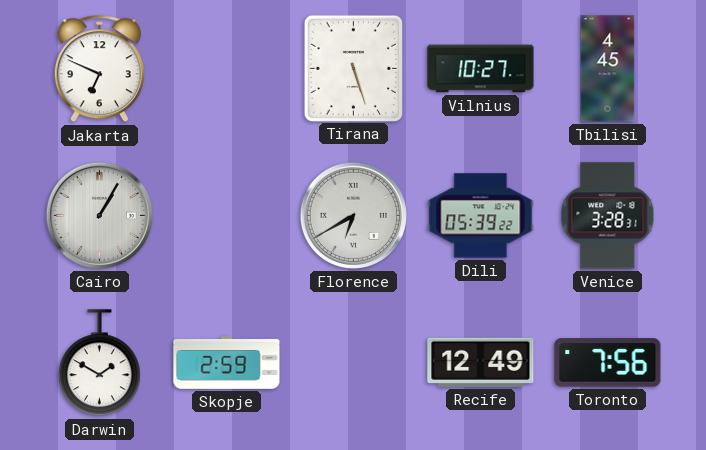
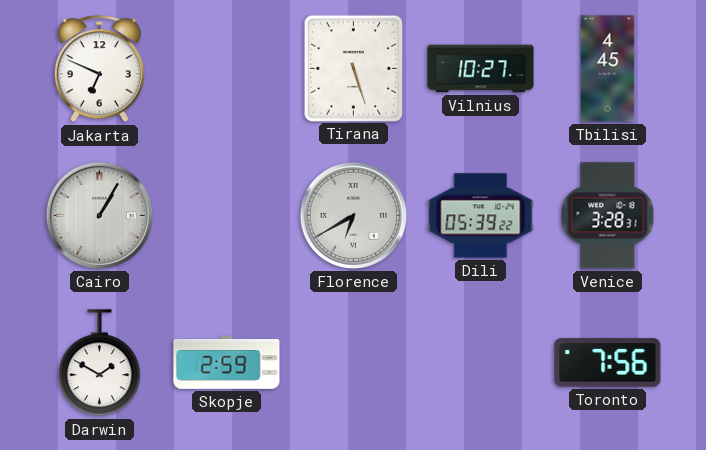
Recife: 12:49 -> none (481, 362)
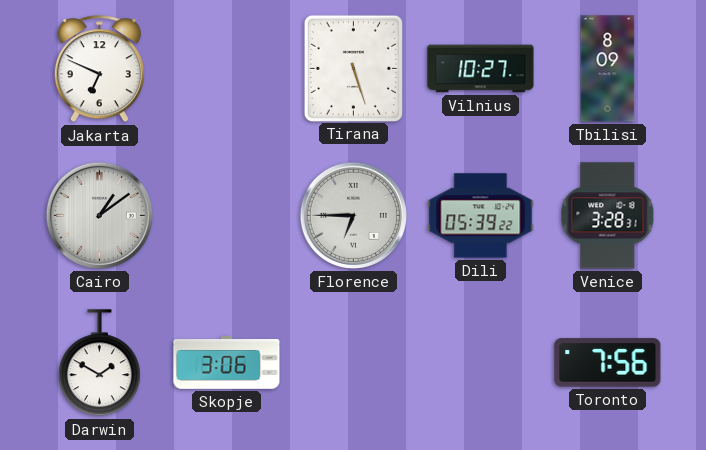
Tbilisi: 4:45 -> 8:09 (608, 69)
Cairo: 1:05 -> 1:09 (99, 215)
Florence: 6:40 -> 6:45 (353, 215)
Skopje: 2:59 -> 3:06 (227, 363)
